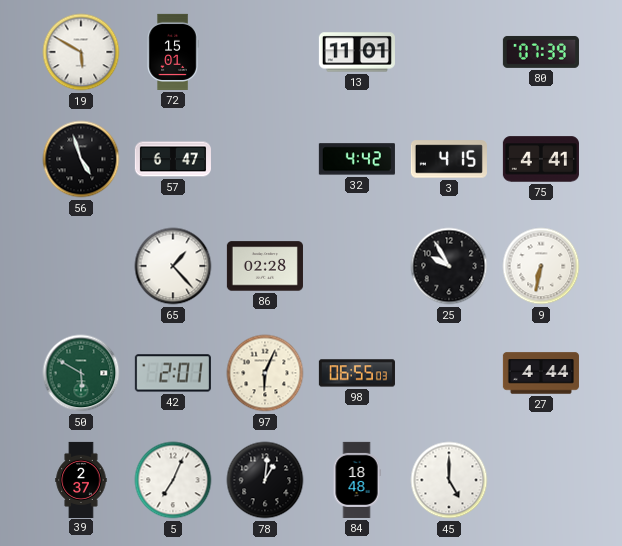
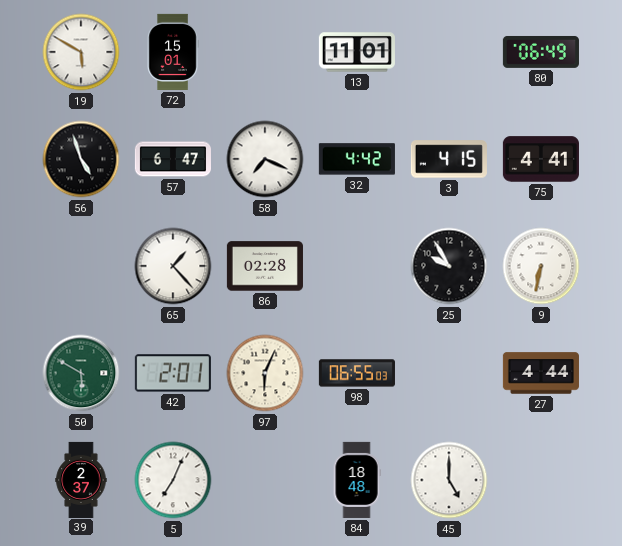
80: 07:39 -> 06:49 (541, 52)
58: none -> 7:19 (265, 159)
78: 1:01 -> none (265, 480)
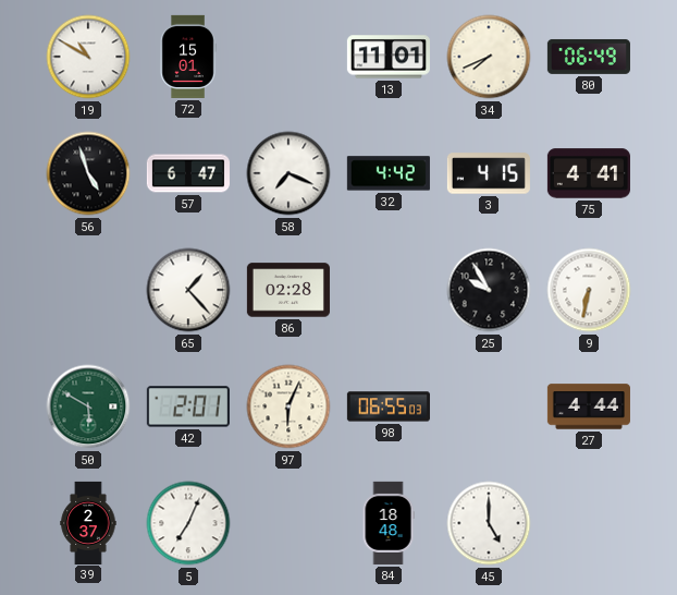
19: 5:50 -> 10:50 (88, 57)
34: none -> 7:41 (489, 57)
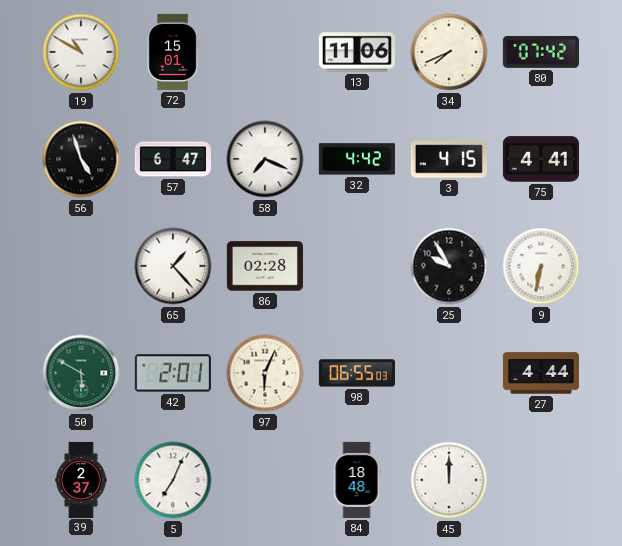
13: 11:01 -> 11:06 (357, 52)
80: 06:49 -> 07:42 (541, 52)
45: 5:00 -> 12:00 (449, 480)
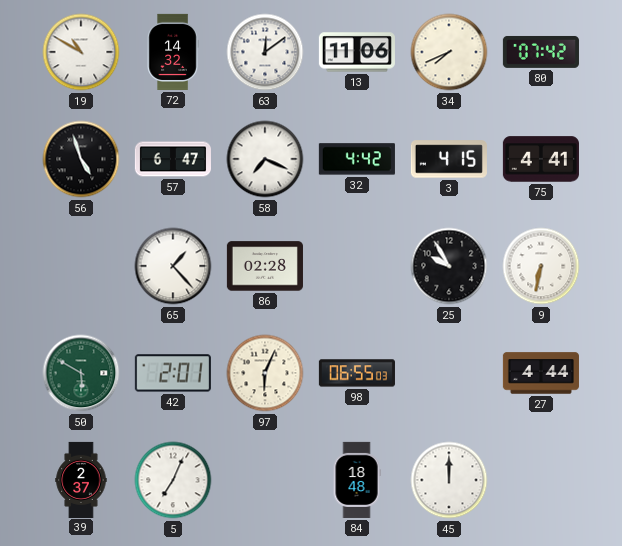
72: 15:01 -> 14:32 (173, 52)
63: none -> 12:09 (265, 52)
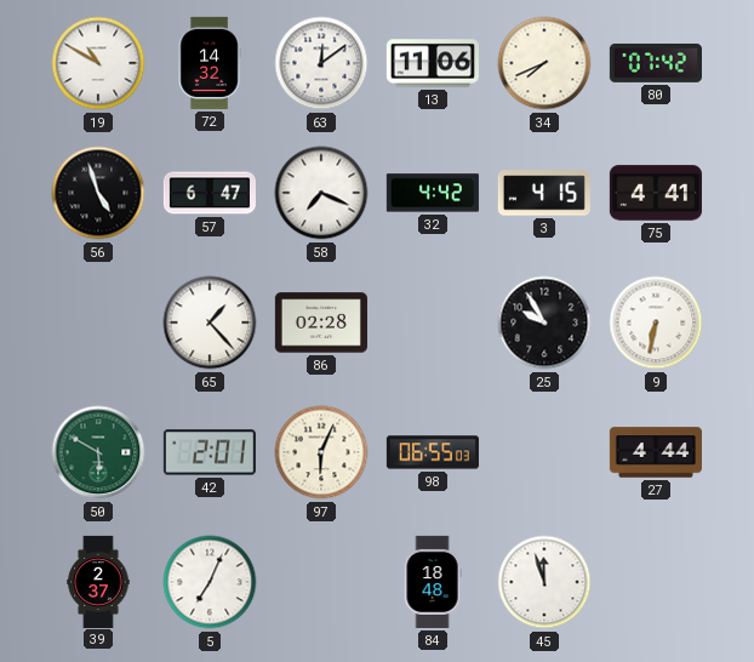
45: 12:00 -> 11:57 (544, 582)
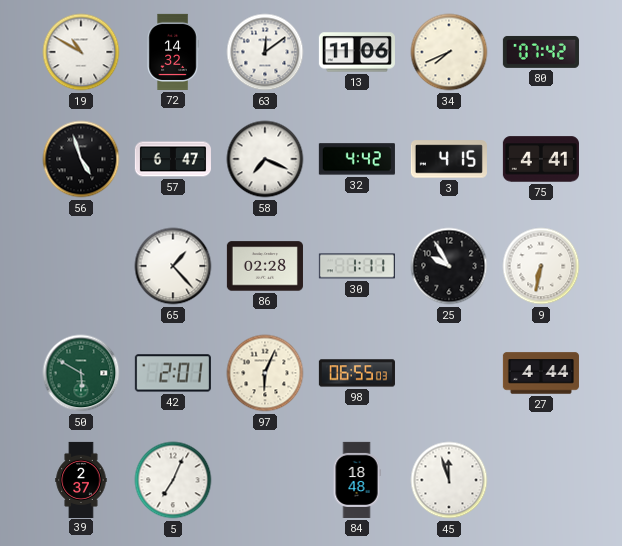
30: none -> 1:11 (357, 266)
